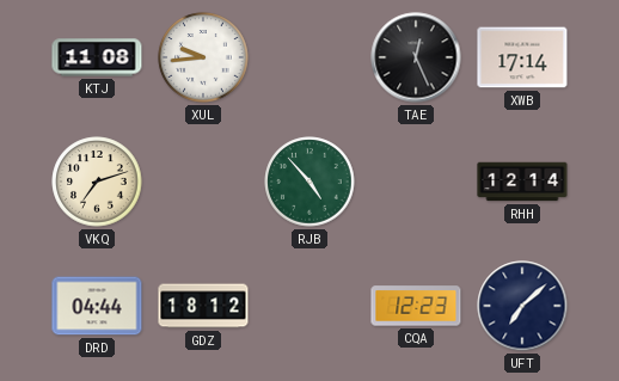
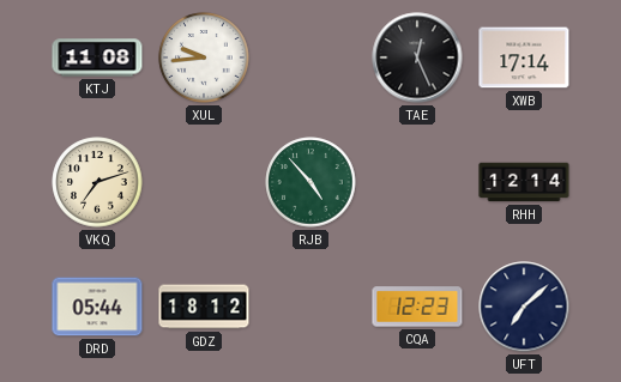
DRD: 04:44 -> 05:44 (97, 307)
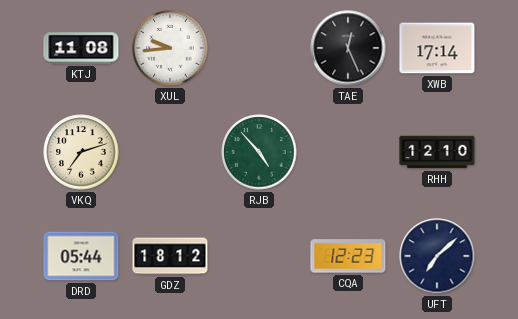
RHH: 12:14 -> 12:10 (437, 152)
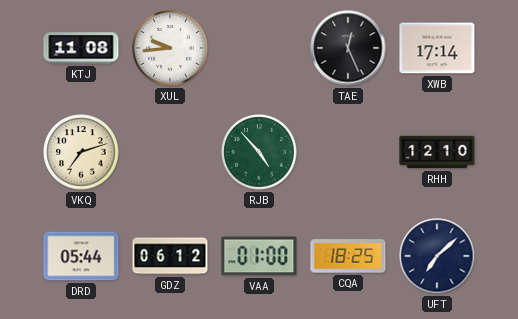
GDZ: 18:12 -> 06:12 (170, 256)
VAA: none -> 01:00 (259, 256)
CQA: 12:23 -> 18:25 (348, 256)
